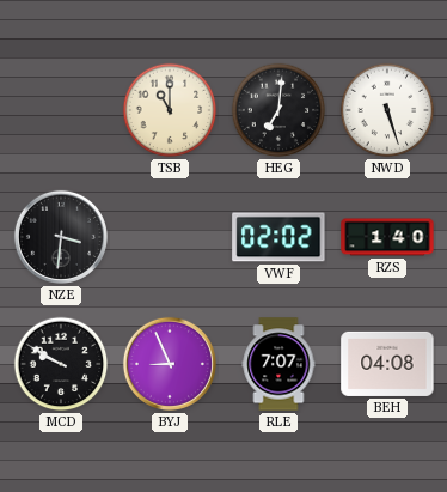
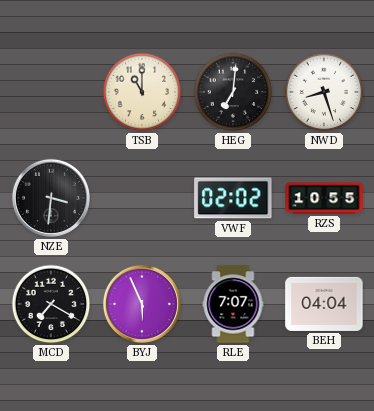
NWD: 5:27 -> 8:27 (324, 92)
RZS: 1:40 -> 10:55 (324, 198)
MCD: 9:50 -> 7:20 (51, 304)
BYJ: 8:56 -> 5:56 (142, 304)
BEH: 04:08 -> 04:04 (324, 304)
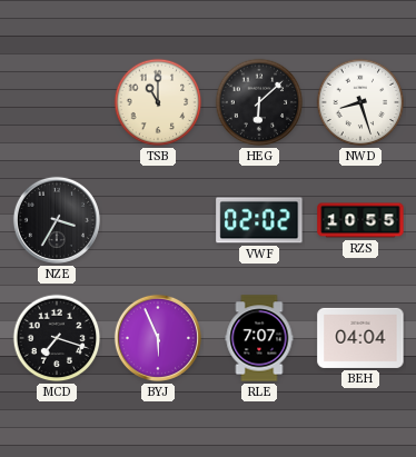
HEG: 7:01 -> 6:08 (259, 102)
NZE: 3:31 -> 3:35 (57, 220)
MCD: 7:20 -> 7:18 (57, 338)
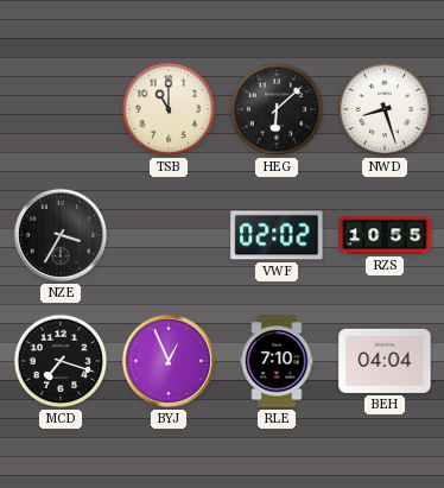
BYJ: 5:56 -> 12:56 (169, 361)
RLE: 7:07 -> 7:10 (277, 361)
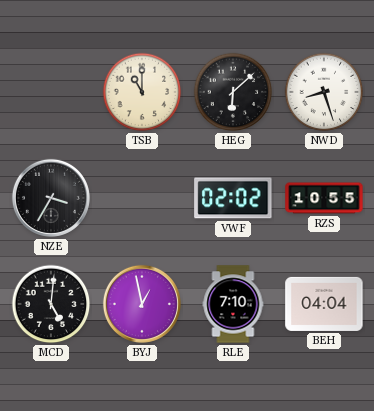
MCD: 7:18 -> 5:01 (51, 304)
BYJ: 12:56 -> 12:58 (142, 304)
